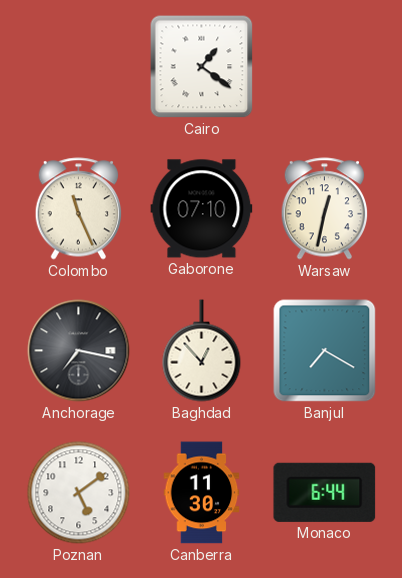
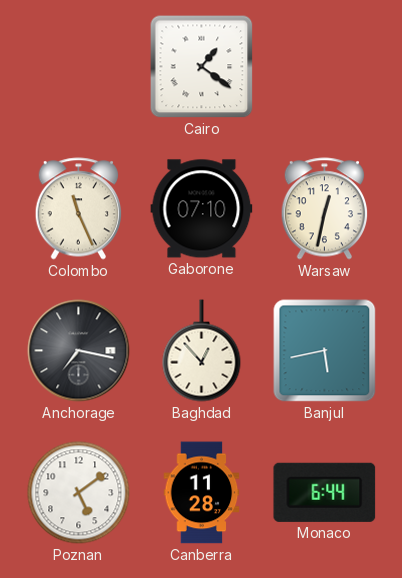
Banjul: 7:20 -> 5:43 (325, 351)
Canberra: 11:30 -> 11:28 (202, 493)
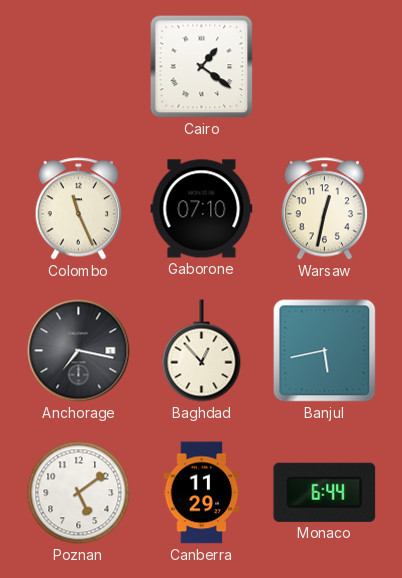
Canberra: 11:28 -> 11:29 (202, 493)
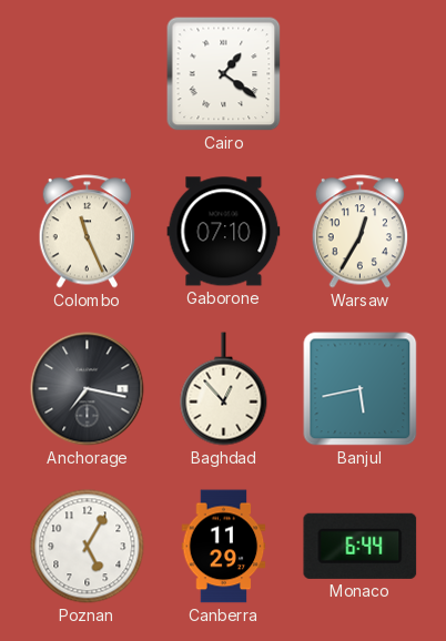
Warsaw: 12:32 -> 12:35 (361, 232)
Poznan: 5:09 -> 5:05 (88, 547)
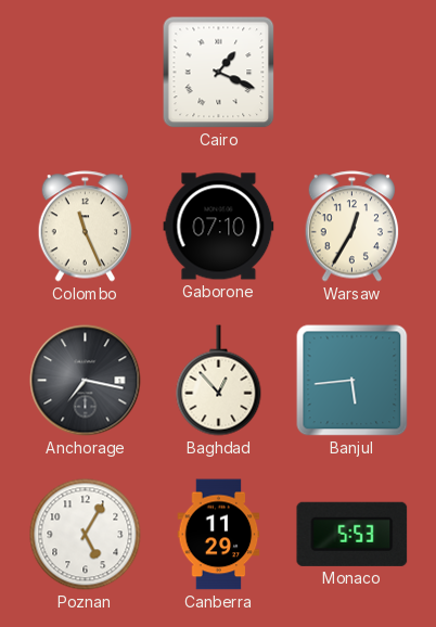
Cairo: 1:21 -> 1:19 (219, 73)
Banjul: 5:43 -> 5:44 (352, 381)
Monaco: 6:44 -> 5:53 (352, 534)
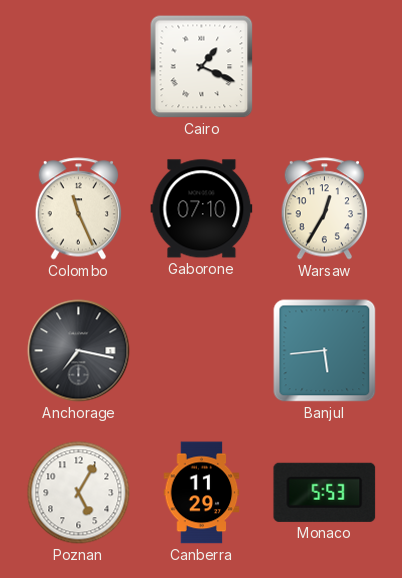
Baghdad: 12:53 -> none (219, 381)
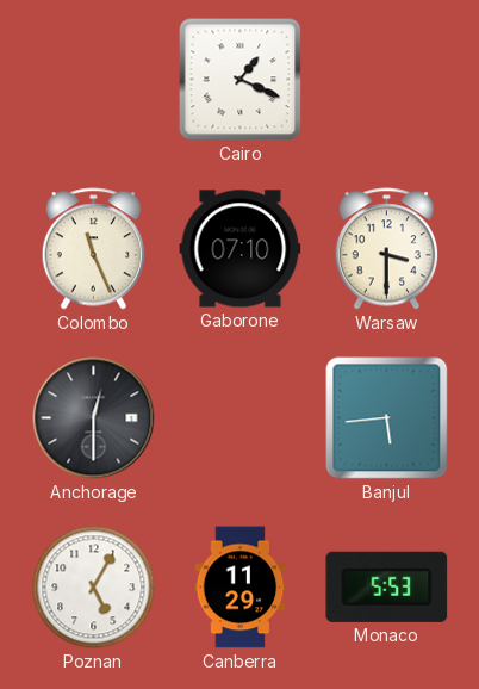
Warsaw: 12:35 -> 3:30 (387, 249)
Anchorage: 7:17 -> 12:30 (94, 418)
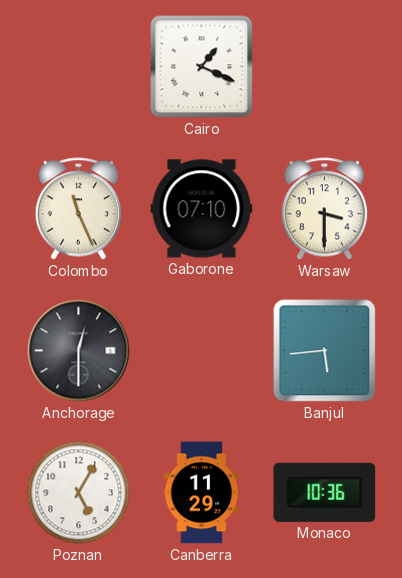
Monaco: 5:53 -> 10:36 (325, 492)
